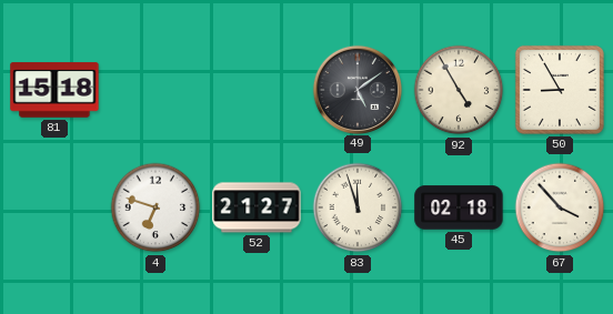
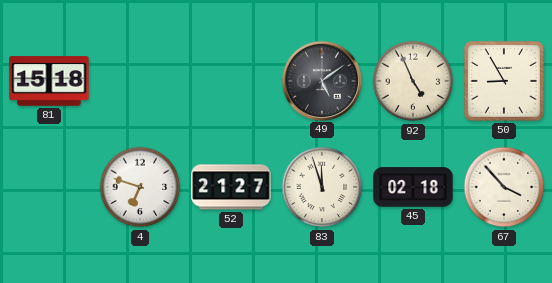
92: 4:55 -> 4:56 (413, 81)
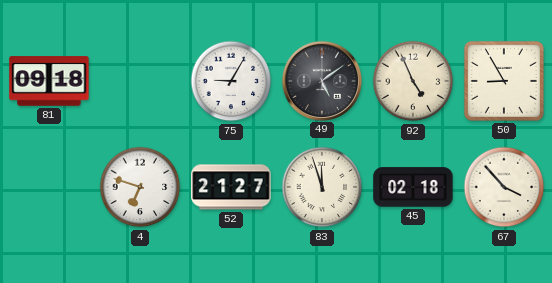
81: 15:18 -> 09:18 (49, 81)
75: none -> 9:05 (231, 81)
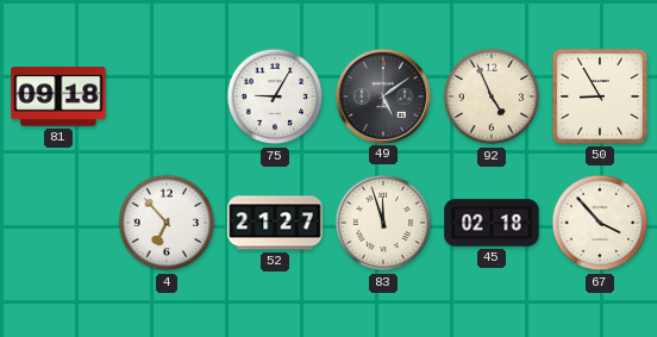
4: 6:48 -> 6:53 (167, 223)
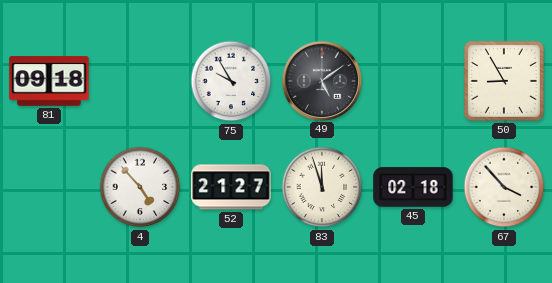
75: 9:05 -> 9:55 (231, 81)
92: 4:56 -> none (492, 96)
4: 6:53 -> 4:53 (140, 187)
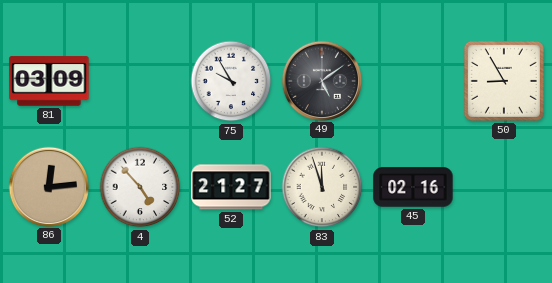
81: 09:18 -> 03:09 (49, 81)
86: none -> 12:14 (48, 186)
45: 02:18 -> 02:16 (413, 187)
67: 3:53 -> none (504, 187)
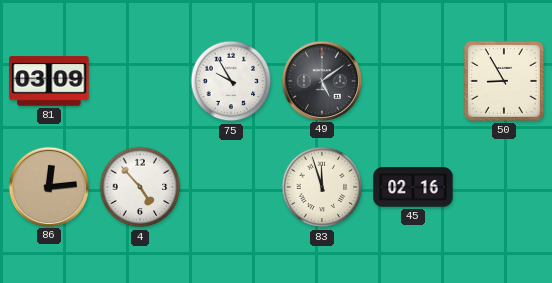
52: 21:27 -> none (231, 187)
